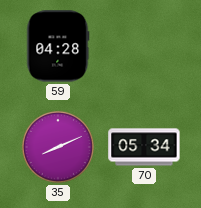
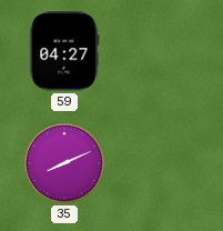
59: 04:28 -> 04:27 (64, 51)
70: 05:34 -> none (144, 147)
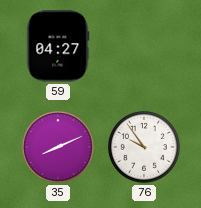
76: none -> 9:54 (144, 147)
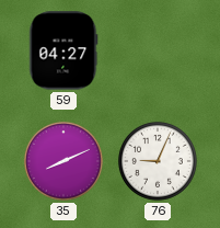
76: 9:54 -> 9:04 (158, 161)
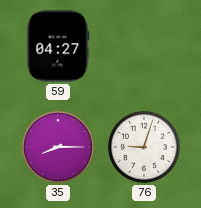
35: 8:11 -> 8:15 (58, 147)
76: 9:04 -> 9:03 (144, 147)
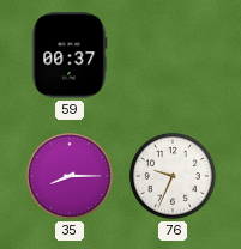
59: 04:27 -> 00:37 (70, 55)
76: 9:03 -> 9:34 (173, 176)
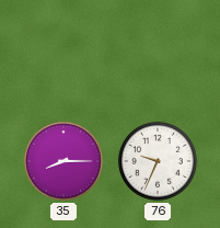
59: 00:37 -> none (70, 55)
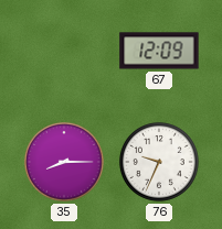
67: none -> 12:09 (159, 51)
